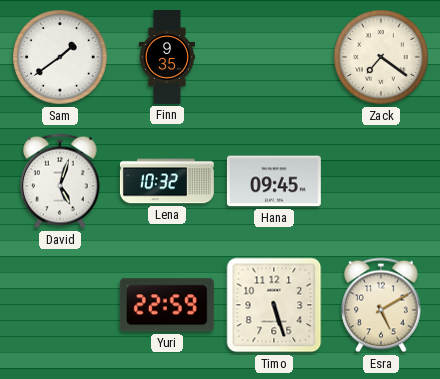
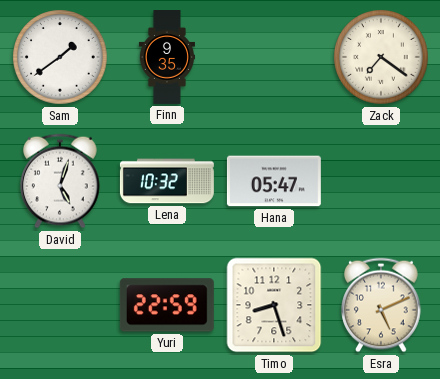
Hana: 09:45 -> 05:47 (274, 181)
Timo: 5:27 -> 8:27 (274, 305)
Esra: 5:10 -> 5:11 (381, 305)
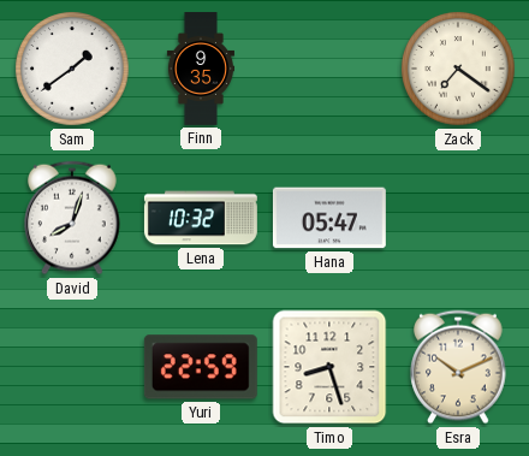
David: 5:03 -> 8:03 (72, 218)
Esra: 5:11 -> 10:11 (458, 367)
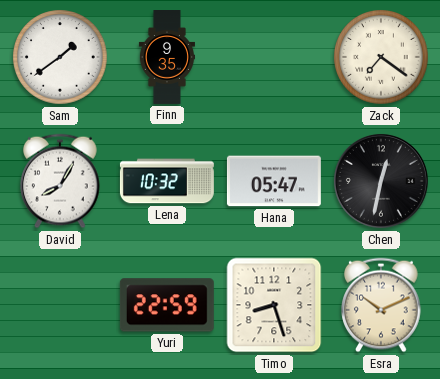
David: 8:03 -> 8:05 (60, 181)
Chen: none -> 12:32 (381, 181)
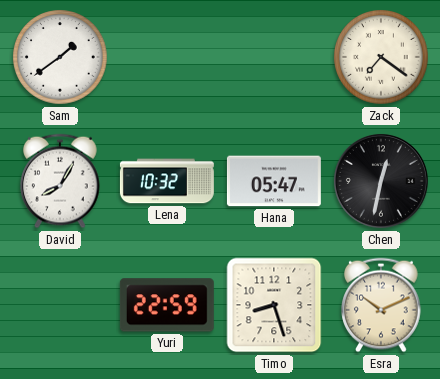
Finn: 9:35 -> none (166, 58)
